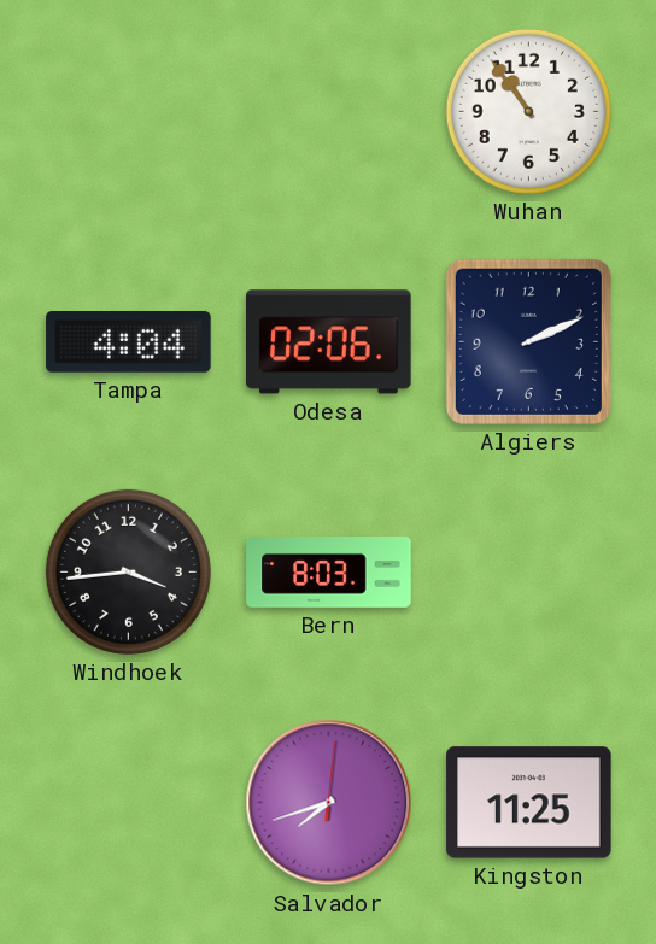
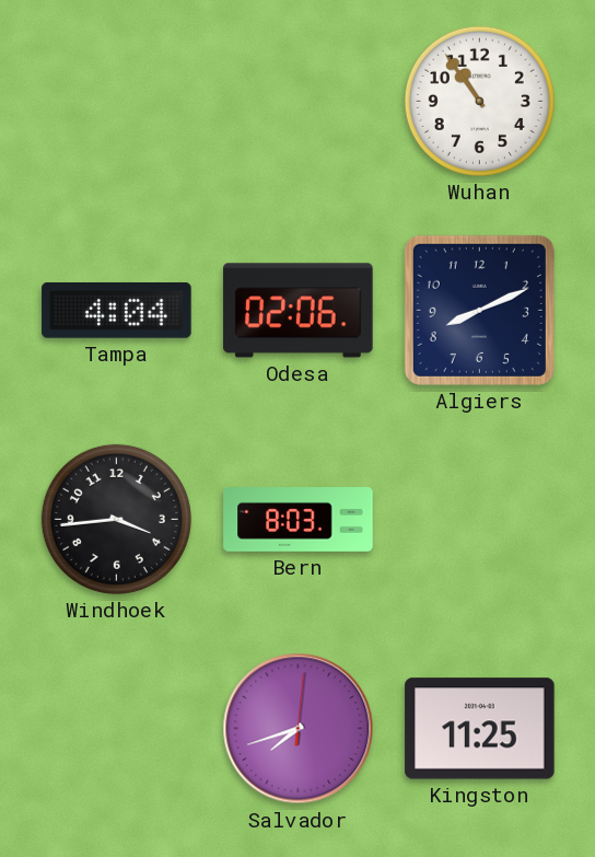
Algiers: 2:11 -> 8:11 (479, 310)
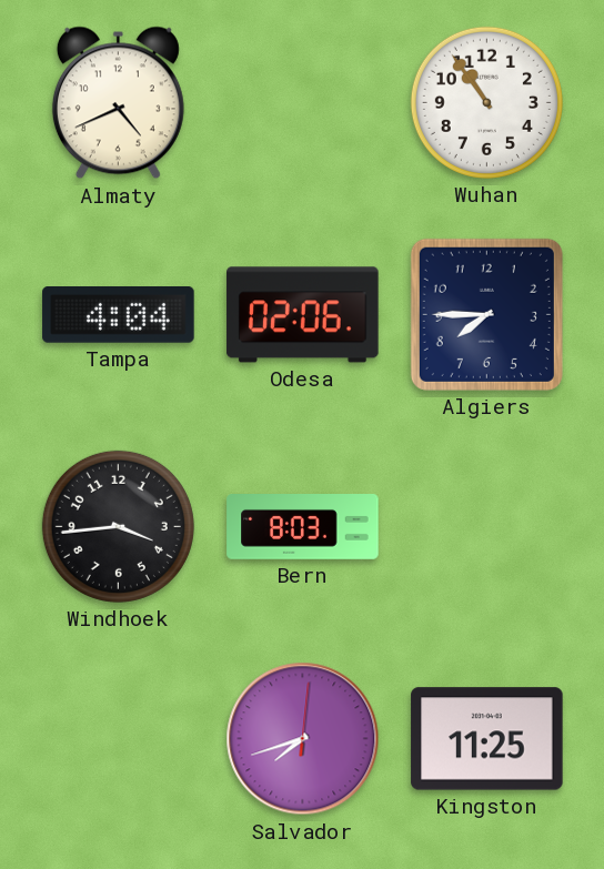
Almaty: none -> 4:41 (118, 103)
Algiers: 8:11 -> 7:45 (486, 314)
